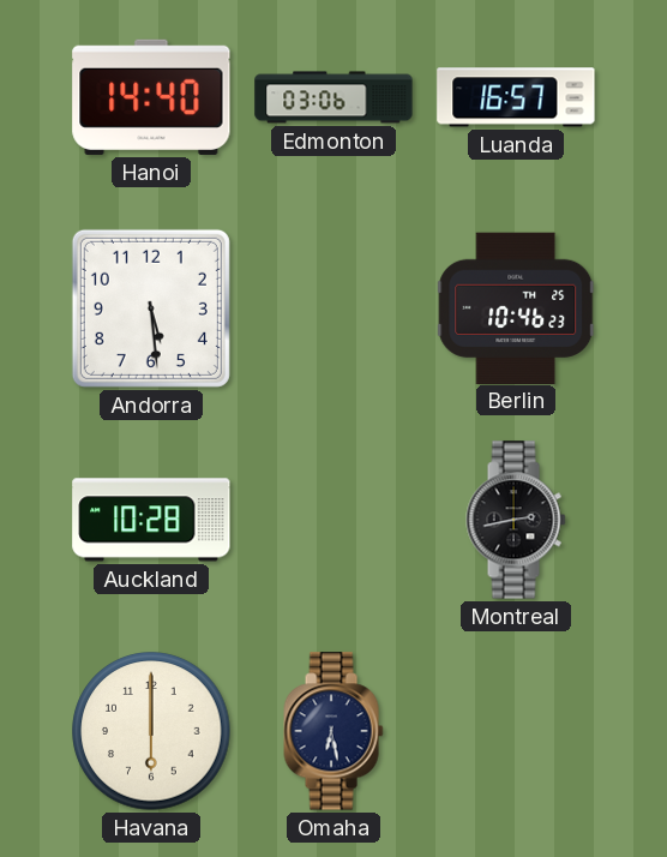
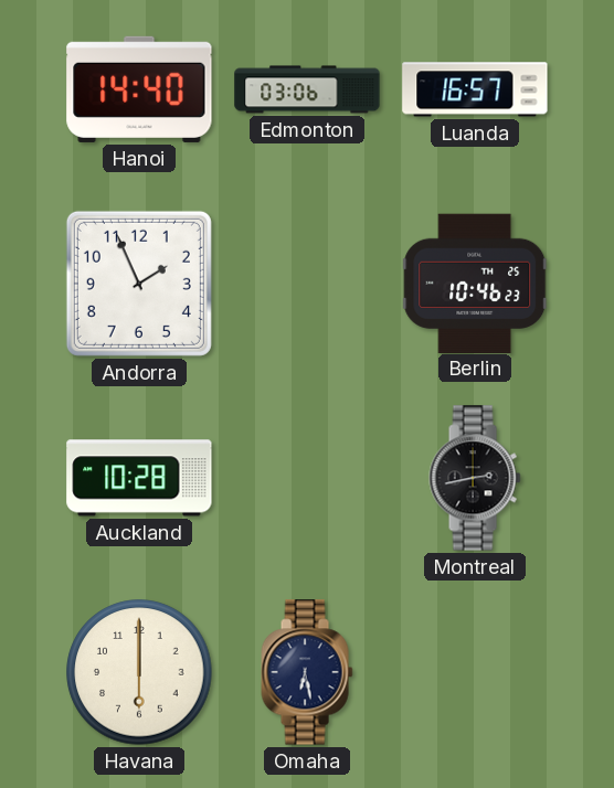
Andorra: 5:29 -> 1:56 (139, 284)
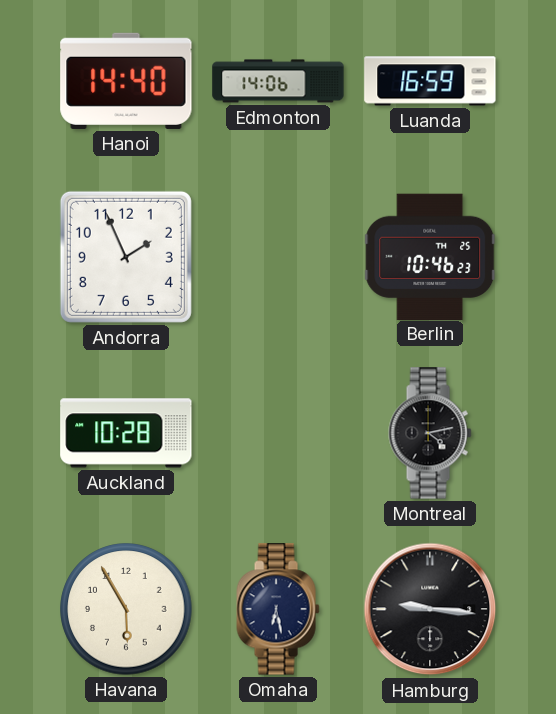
Edmonton: 03:06 -> 14:06 (278, 81)
Luanda: 16:57 -> 16:59 (430, 81)
Montreal: 2:43 -> 4:13 (430, 433)
Havana: 6:00 -> 5:55 (126, 609)
Hamburg: none -> 9:16 (430, 609)
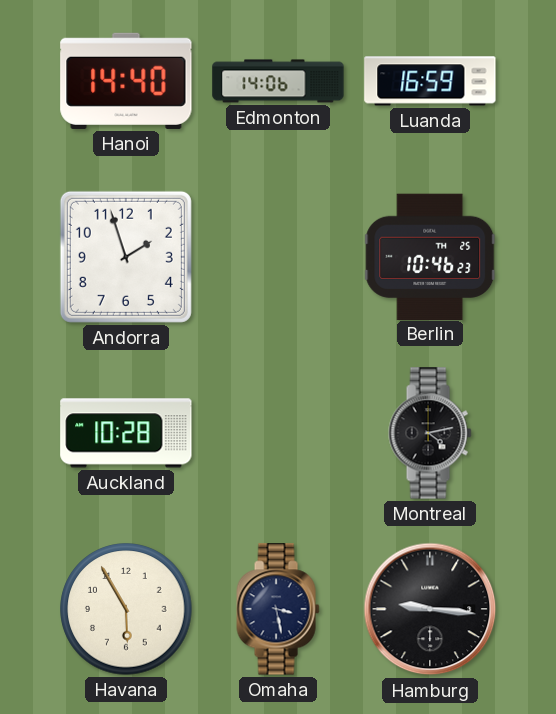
Andorra: 1:56 -> 1:57 (126, 257)
Omaha: 6:28 -> 3:28 (278, 609)
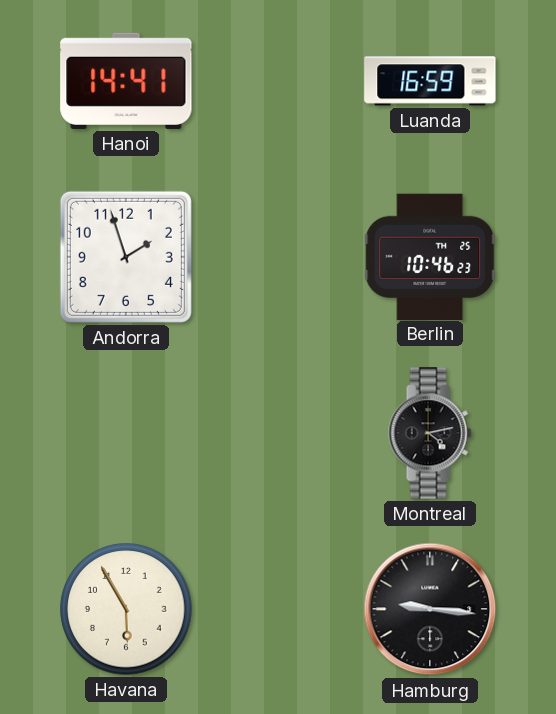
Hanoi: 14:40 -> 14:41 (126, 81)
Edmonton: 14:06 -> none (278, 81)
Auckland: 10:28 -> none (126, 433)
Omaha: 3:28 -> none (278, 609)
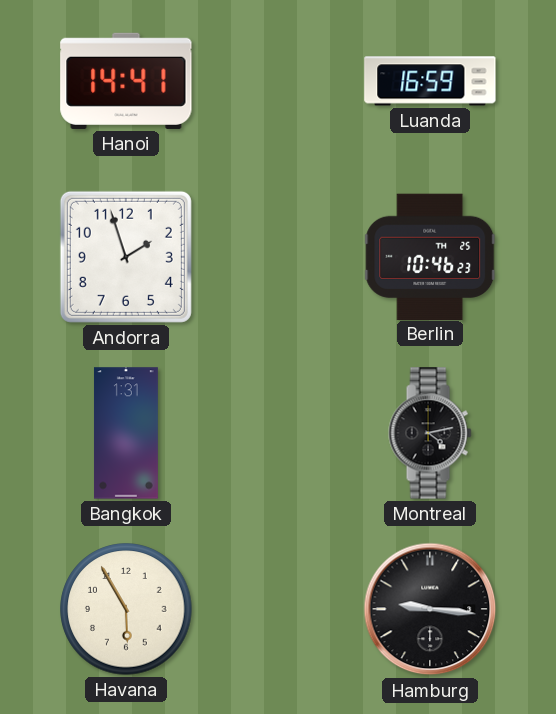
Bangkok: none -> 1:31 (126, 433)
